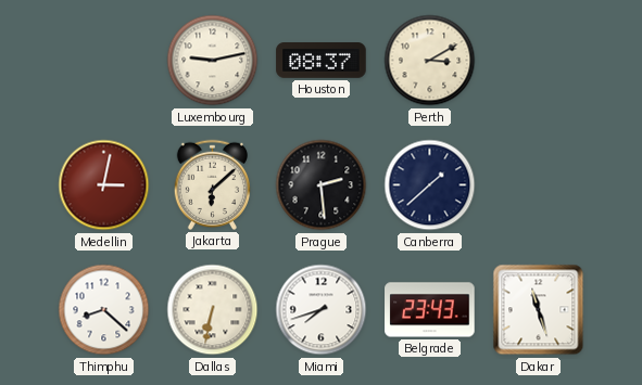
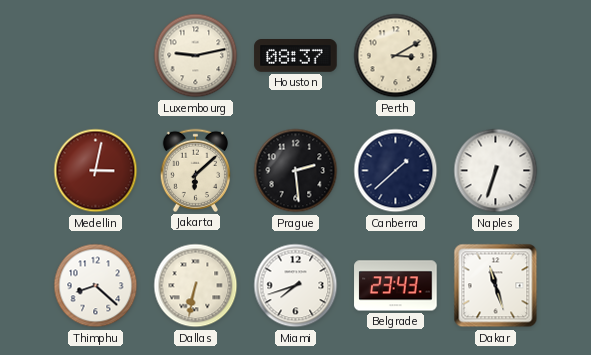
Naples: none -> 6:33 (496, 171)
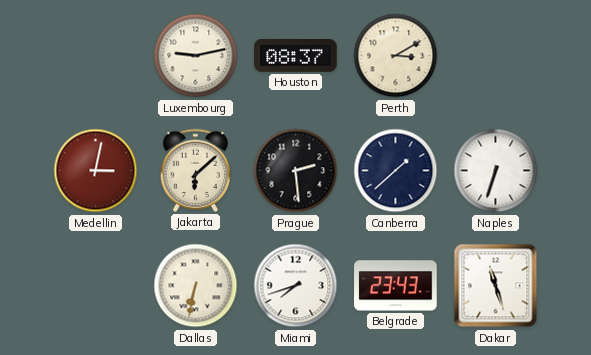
Thimphu: 8:22 -> none (96, 286)
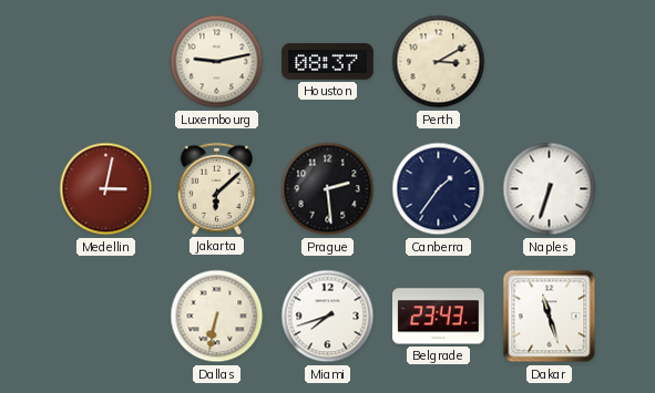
Canberra: 1:38 -> 1:36 (439, 189)
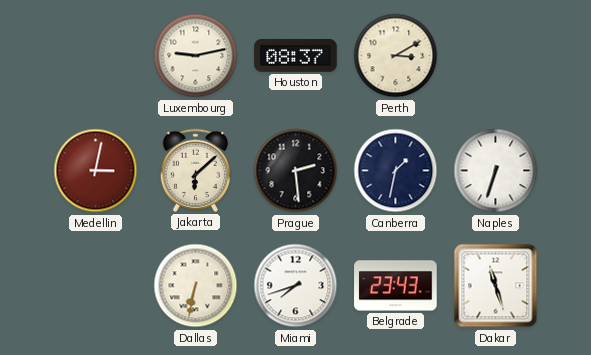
Canberra: 1:36 -> 1:32 (396, 171)
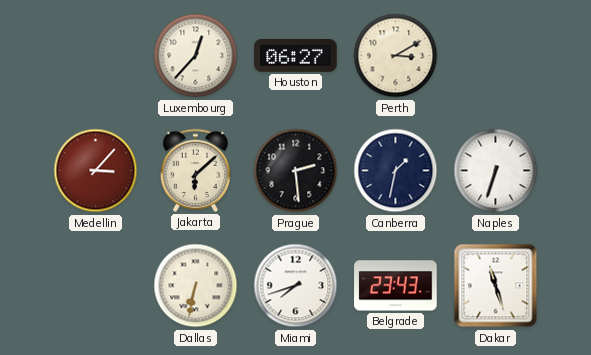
Luxembourg: 9:13 -> 12:37 (196, 56)
Houston: 08:37 -> 06:27 (296, 56)
Medellin: 3:02 -> 3:07 (96, 171)
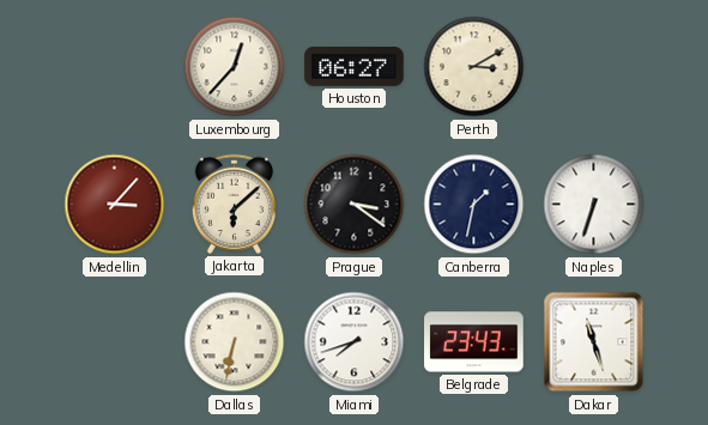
Prague: 2:29 -> 3:21 (355, 205)
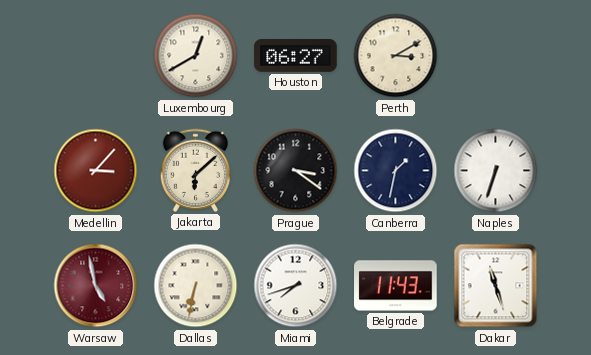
Luxembourg: 12:37 -> 12:40 (196, 56)
Warsaw: none -> 4:58 (96, 286)
Belgrade: 23:43 -> 11:43 (396, 286)
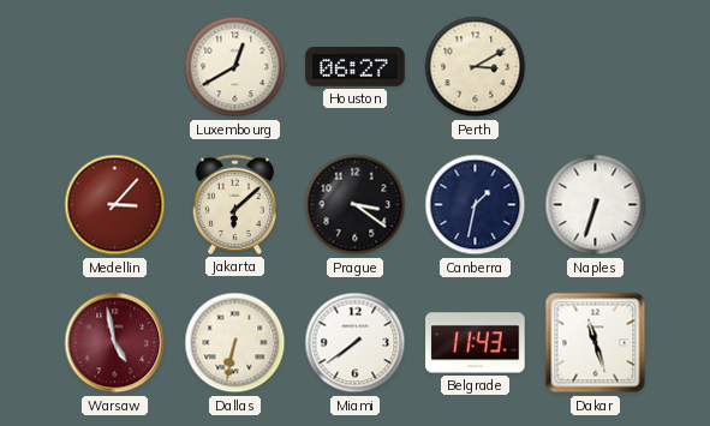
Miami: 7:42 -> 7:39 (356, 343)
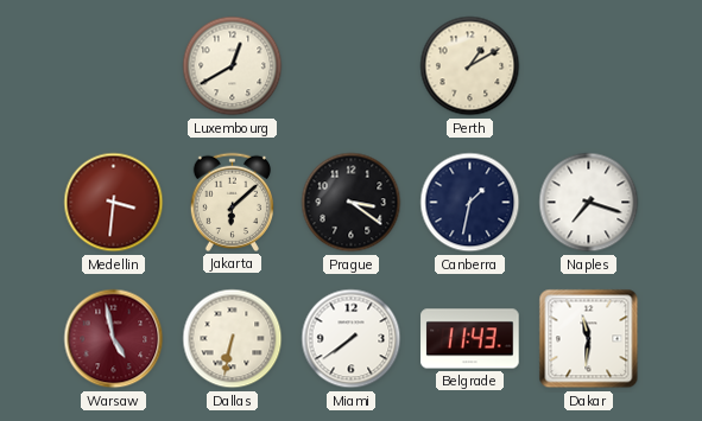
Houston: 06:27 -> none (356, 67)
Perth: 3:10 -> 1:10 (470, 66)
Medellin: 3:07 -> 3:31 (114, 203)
Naples: 6:33 -> 7:18 (589, 203)
Dakar: 11:27 -> 11:31 (589, 339)
